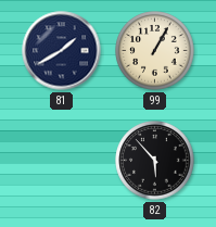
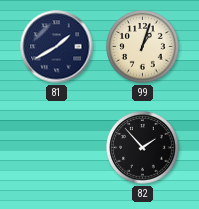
99: 1:05 -> 1:03 (143, 47)
82: 5:53 -> 1:53 (143, 148)
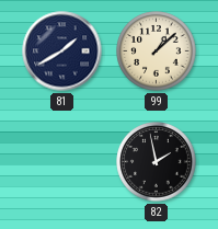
99: 1:03 -> 1:08 (157, 51)
82: 1:53 -> 1:58 (157, 162)
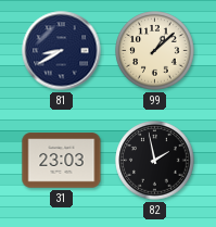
81: 1:40 -> 8:40 (62, 51)
31: none -> 23:03 (62, 161)
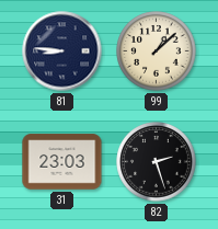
81: 8:40 -> 8:46 (62, 51)
82: 1:58 -> 2:27 (157, 162)
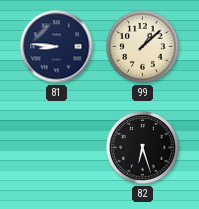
31: 23:03 -> none (62, 162)
82: 2:27 -> 6:27 (143, 148)
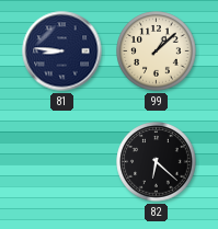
82: 6:27 -> 6:22 (157, 162)
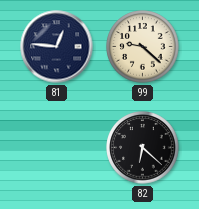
81: 8:46 -> 12:46 (57, 47)
99: 1:08 -> 9:22 (143, 47)
